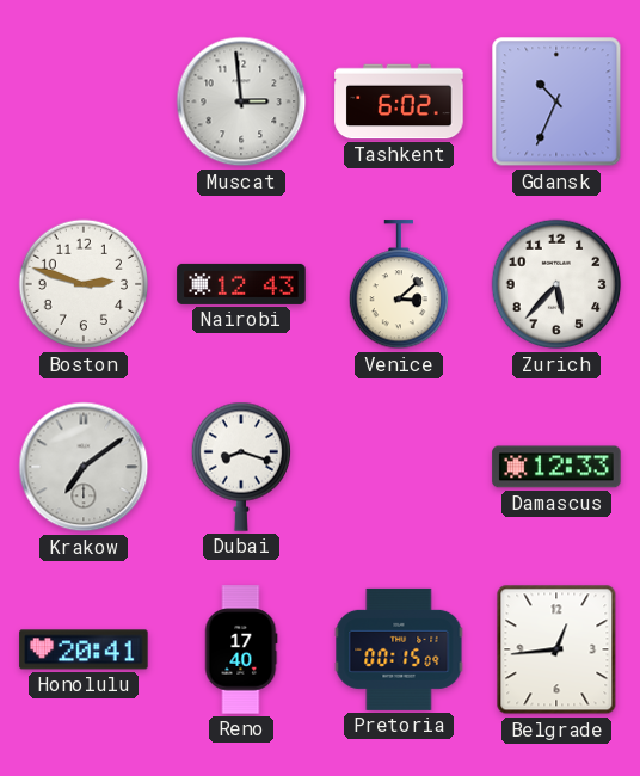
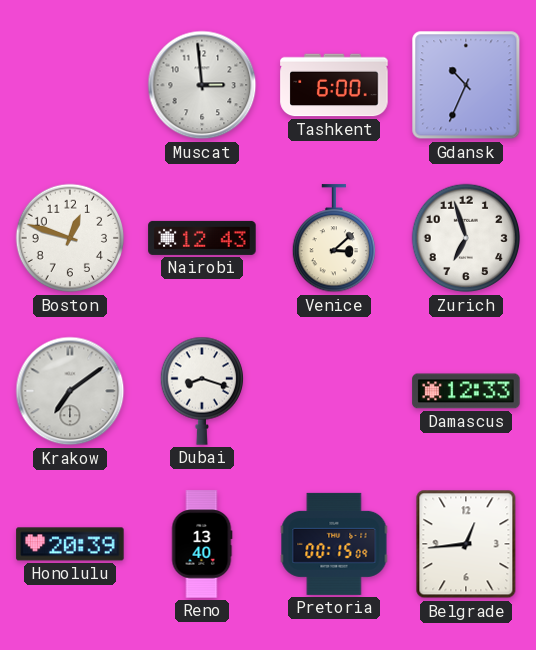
Tashkent: 6:02 -> 6:00 (334, 85)
Boston: 2:48 -> 12:48 (70, 238)
Zurich: 5:37 -> 6:57 (466, 238)
Honolulu: 20:41 -> 20:39 (70, 544)
Reno: 17:40 -> 13:40 (202, 544)
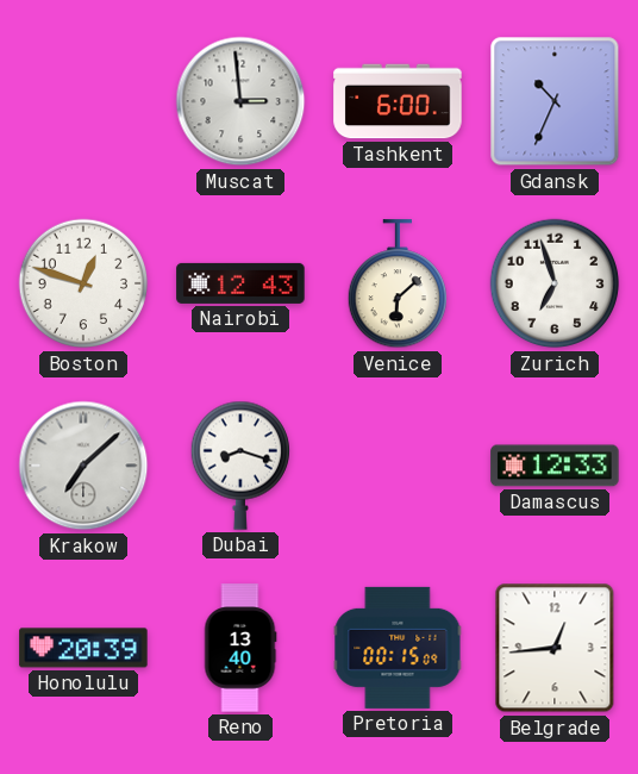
Venice: 3:08 -> 6:08 (396, 285)
Krakow: 7:09 -> 7:08 (83, 466)
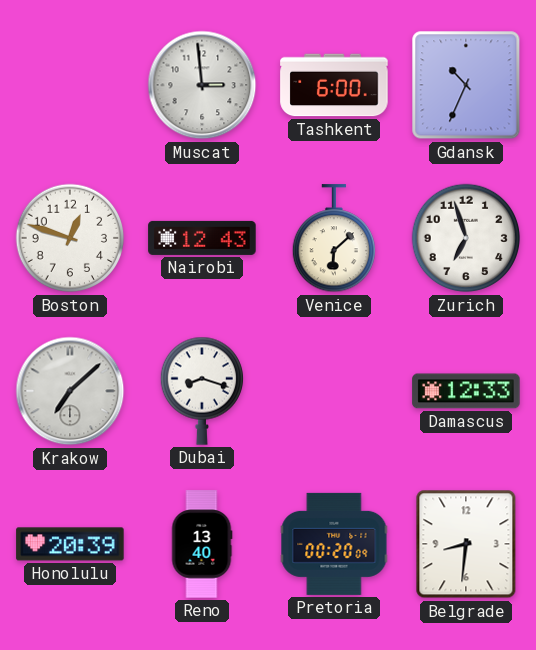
Pretoria: 00:15 -> 00:20 (334, 544)
Belgrade: 12:44 -> 8:31 (466, 544)
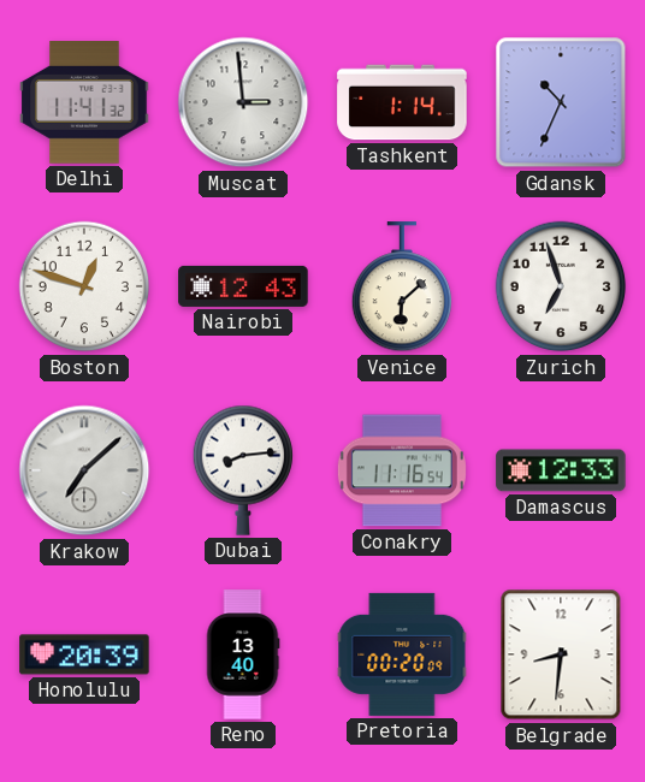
Delhi: none -> 11:41 (84, 103)
Tashkent: 6:00 -> 1:14 (402, 102)
Dubai: 8:18 -> 8:14 (242, 470)
Conakry: none -> 11:16 (402, 470)
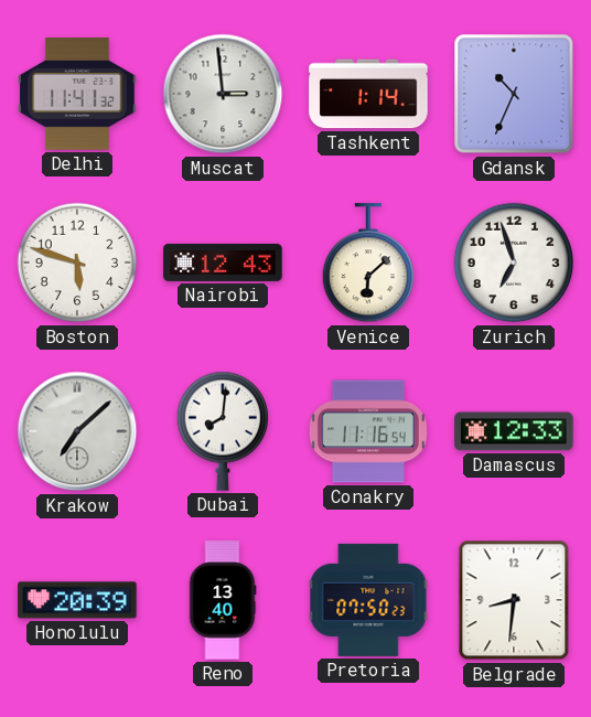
Boston: 12:48 -> 5:48 (77, 263)
Dubai: 8:14 -> 8:01 (222, 431)
Pretoria: 00:20 -> 07:50 (368, 600)
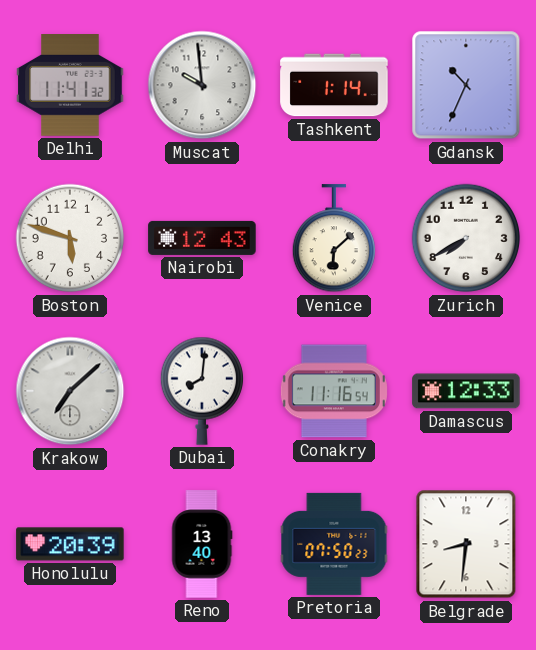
Muscat: 2:59 -> 9:59 (202, 85)
Zurich: 6:57 -> 7:40 (466, 238)
